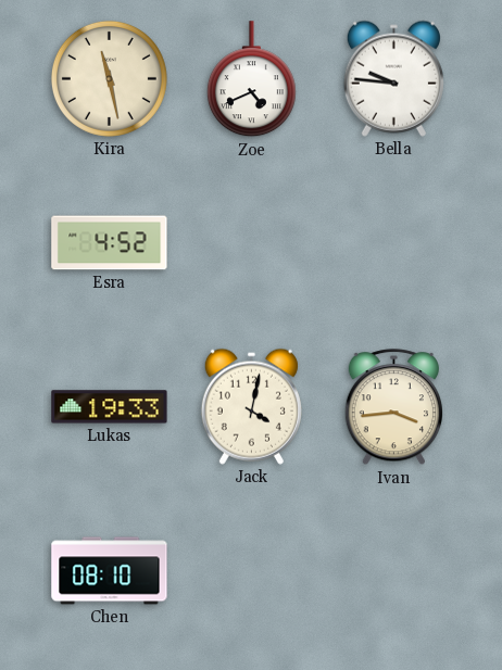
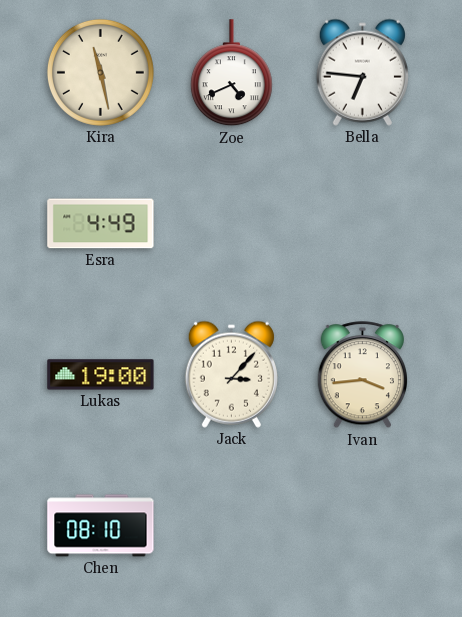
Bella: 9:46 -> 6:46 (362, 72)
Esra: 4:52 -> 4:49 (101, 224)
Lukas: 19:33 -> 19:00 (101, 375)
Jack: 4:02 -> 3:07 (231, 374)
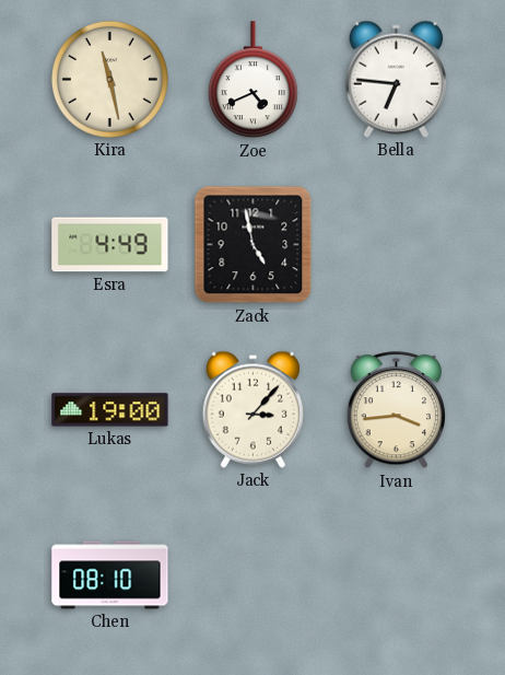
Zack: none -> 4:58 (254, 245)
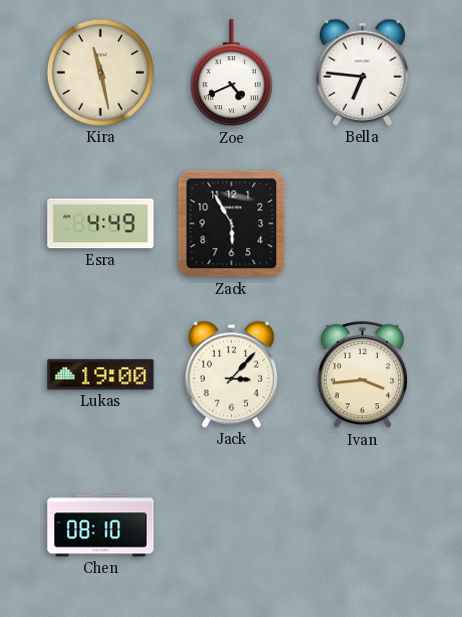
Zack: 4:58 -> 5:55 (232, 224)
